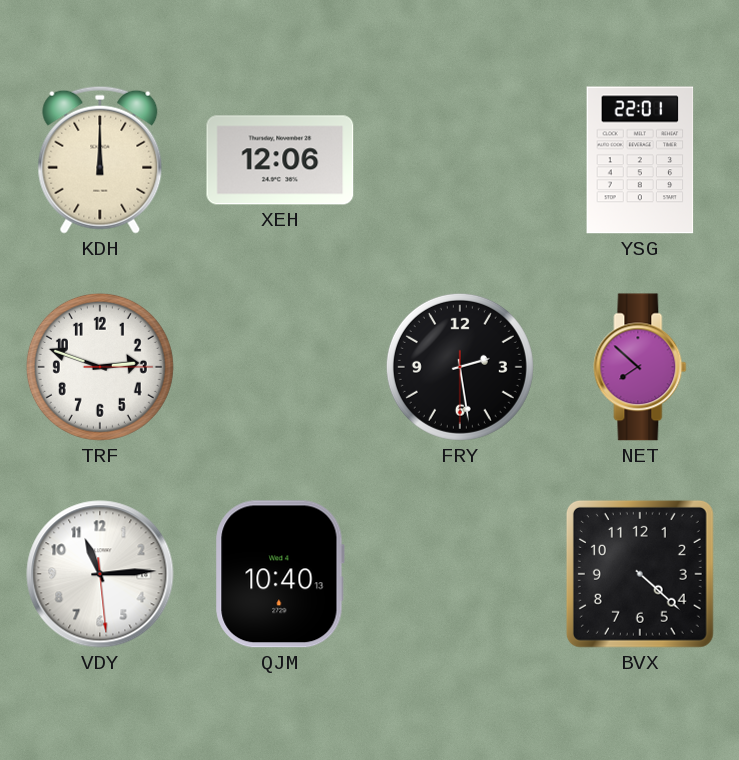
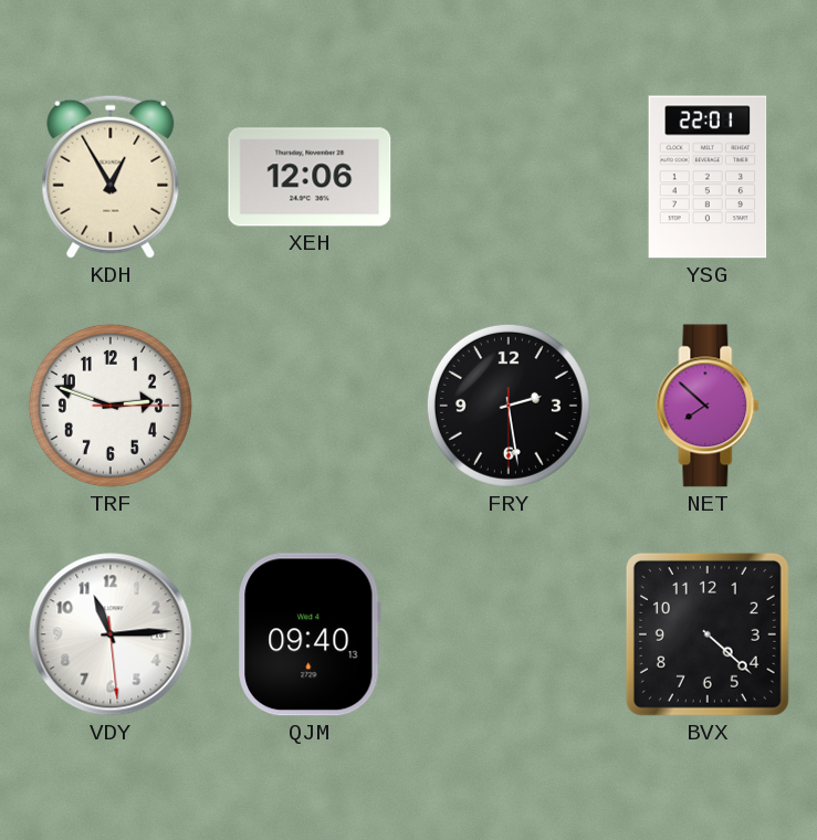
KDH: 12:00 -> 12:55 (111, 177)
QJM: 10:40 -> 09:40 (310, 634)
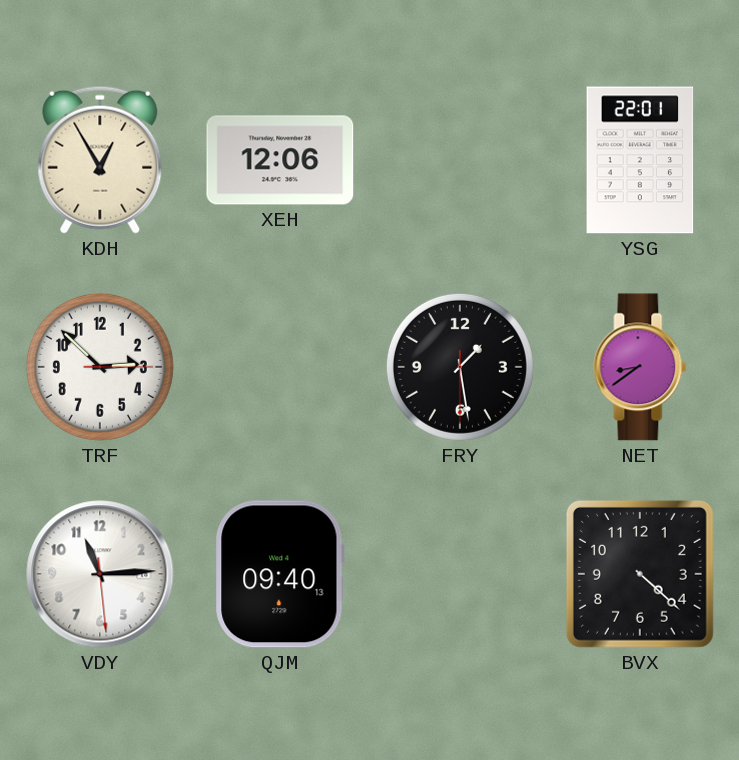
TRF: 2:48 -> 2:52 (100, 367)
FRY: 2:28 -> 1:28 (460, 367)
NET: 7:52 -> 8:39 (640, 367)
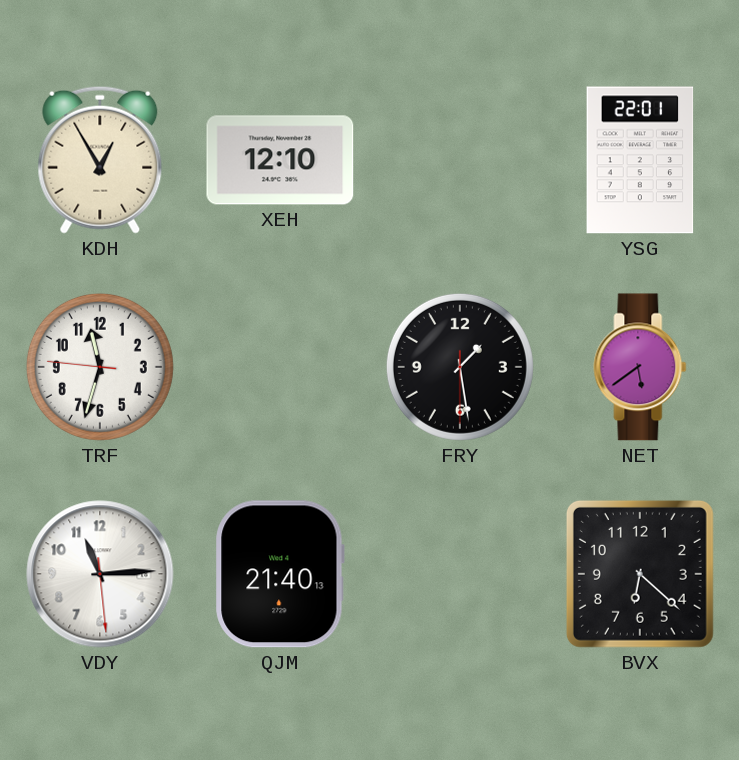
XEH: 12:06 -> 12:10 (280, 160)
TRF: 2:52 -> 11:32 (100, 367)
NET: 8:39 -> 5:39 (640, 367)
QJM: 09:40 -> 21:40 (280, 574)
BVX: 4:22 -> 6:22 (640, 574)
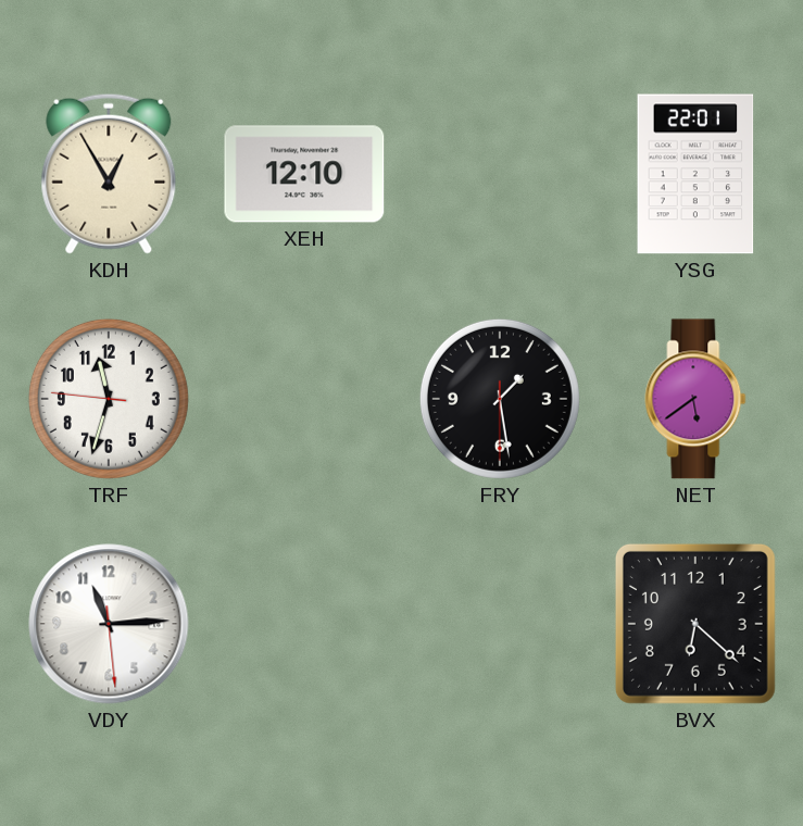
QJM: 21:40 -> none (280, 574)
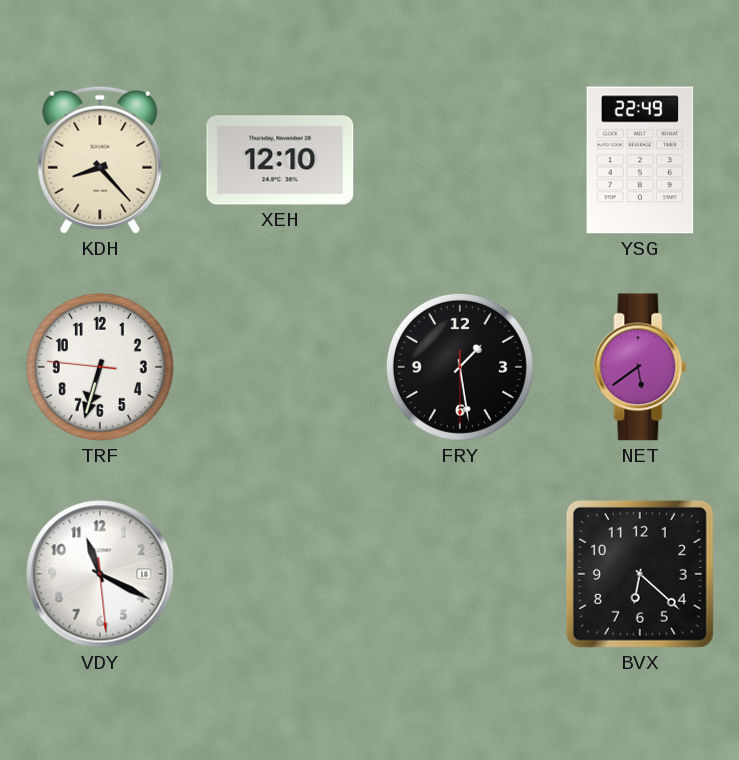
KDH: 12:55 -> 8:23 (100, 160)
YSG: 22:01 -> 22:49 (640, 160)
TRF: 11:32 -> 6:32 (100, 367)
VDY: 11:14 -> 11:19 (100, 574)
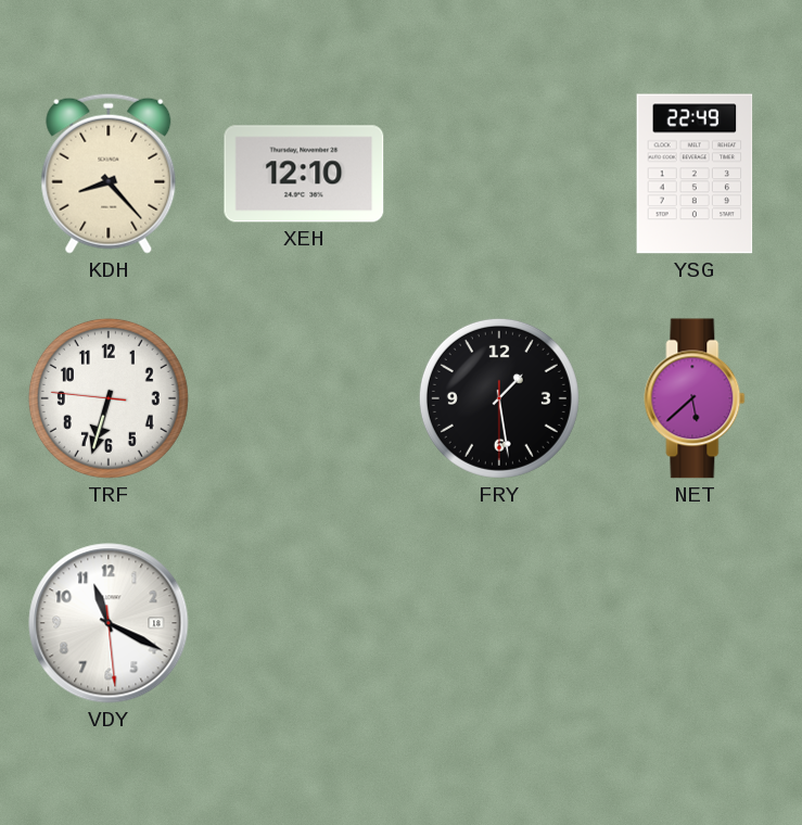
NET: 5:39 -> 5:38 (695, 398)
BVX: 6:22 -> none (640, 574)
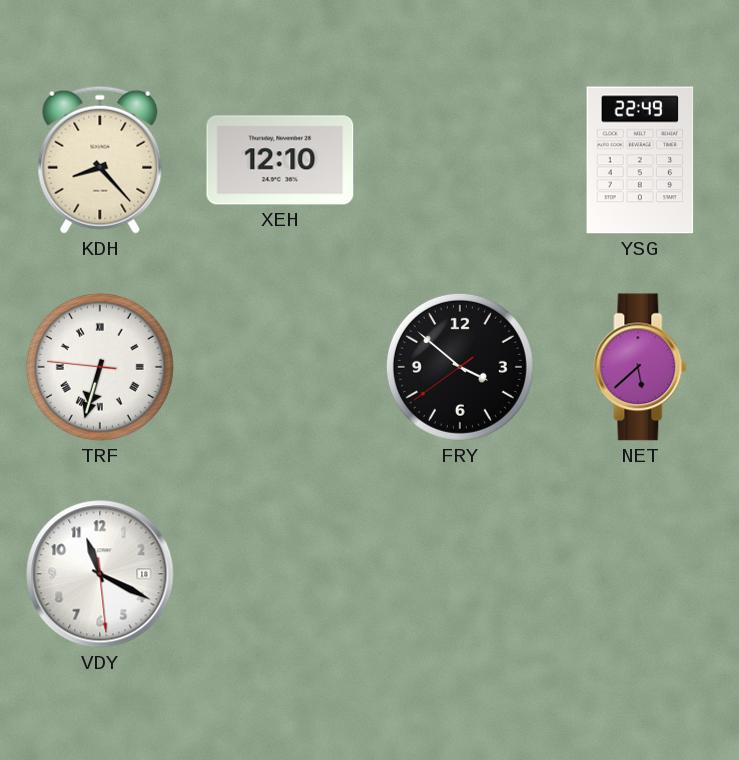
TRF numerals: Arabic -> Roman (100, 367)
FRY: 1:28 -> 3:51 (460, 367)
